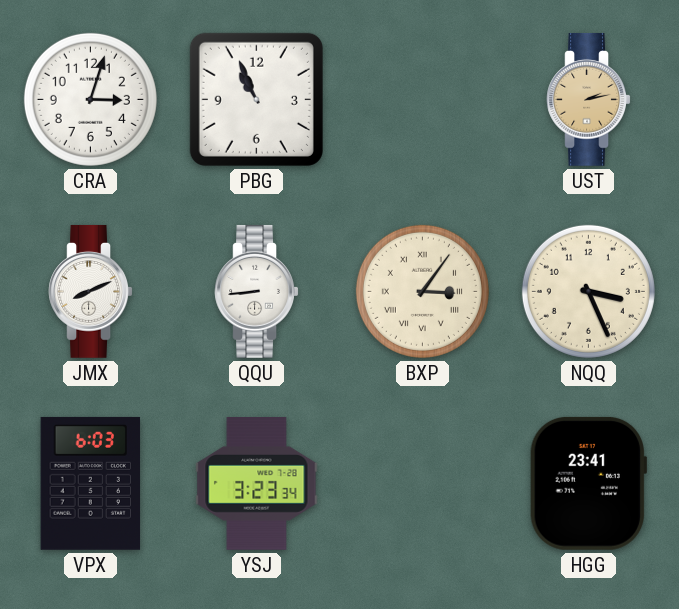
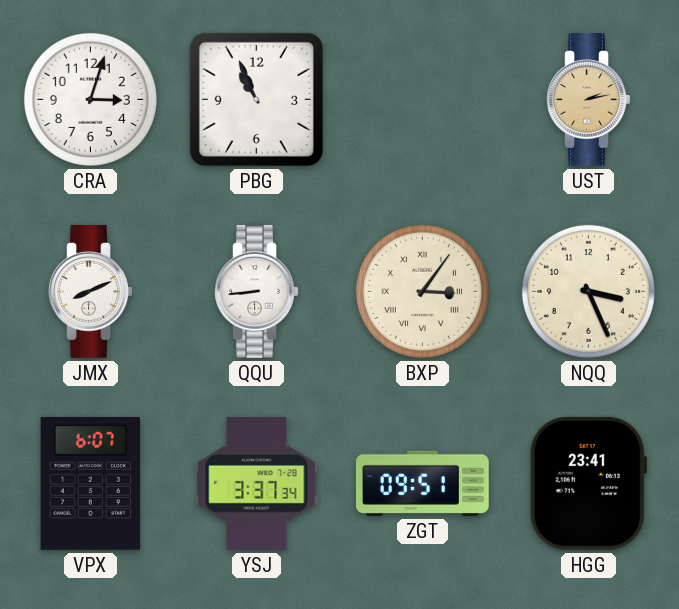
VPX: 6:03 -> 6:07 (91, 483)
YSJ: 3:23 -> 3:37 (257, 484)
ZGT: none -> 09:51 (422, 483)
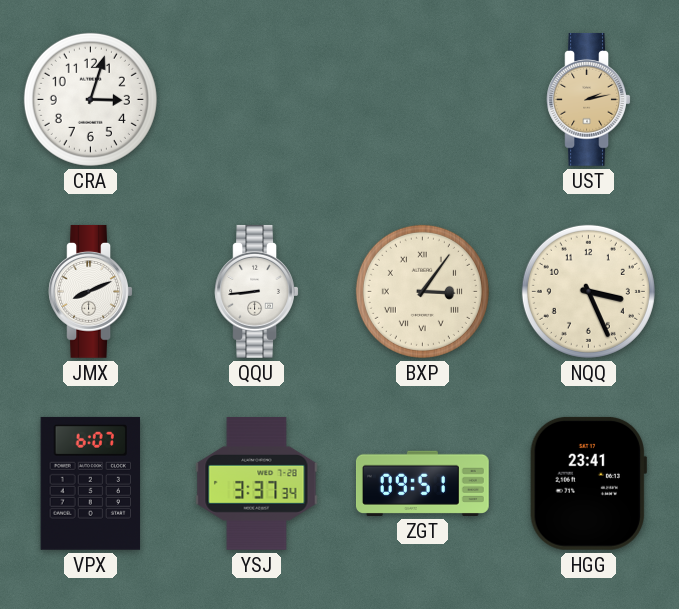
PBG: 10:56 -> none (256, 99)
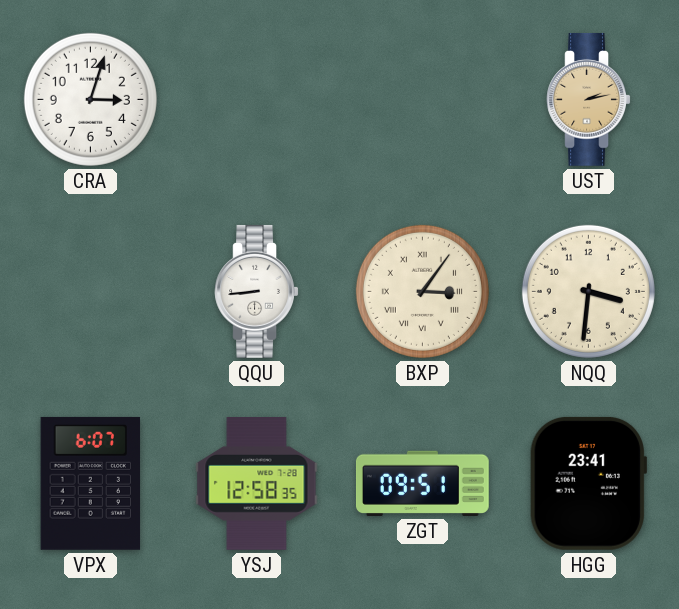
JMX: 8:11 -> none (91, 291)
NQQ: 3:26 -> 3:31 (588, 291)
YSJ: 3:37 -> 12:58 (257, 484)
